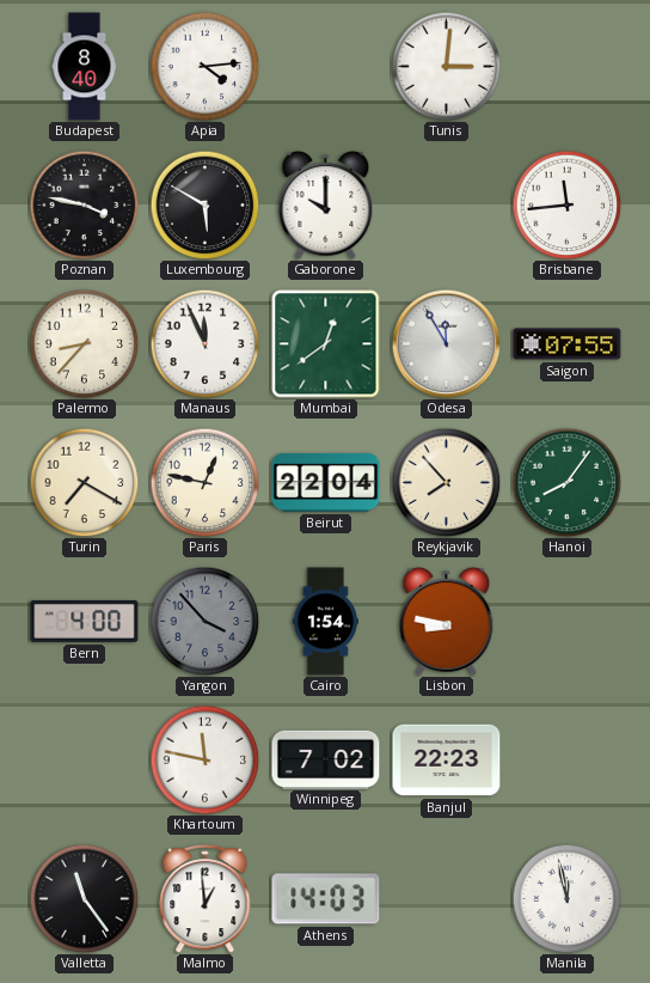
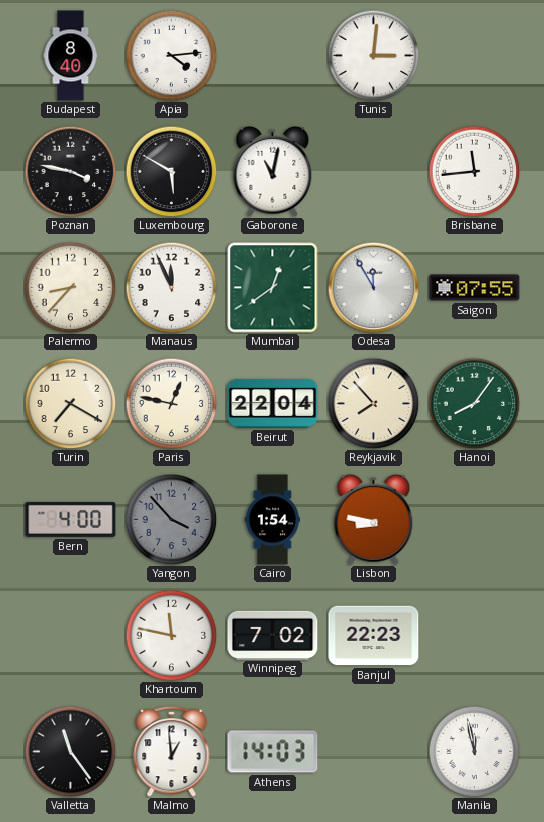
Gaborone: 10:00 -> 11:02 (273, 171)
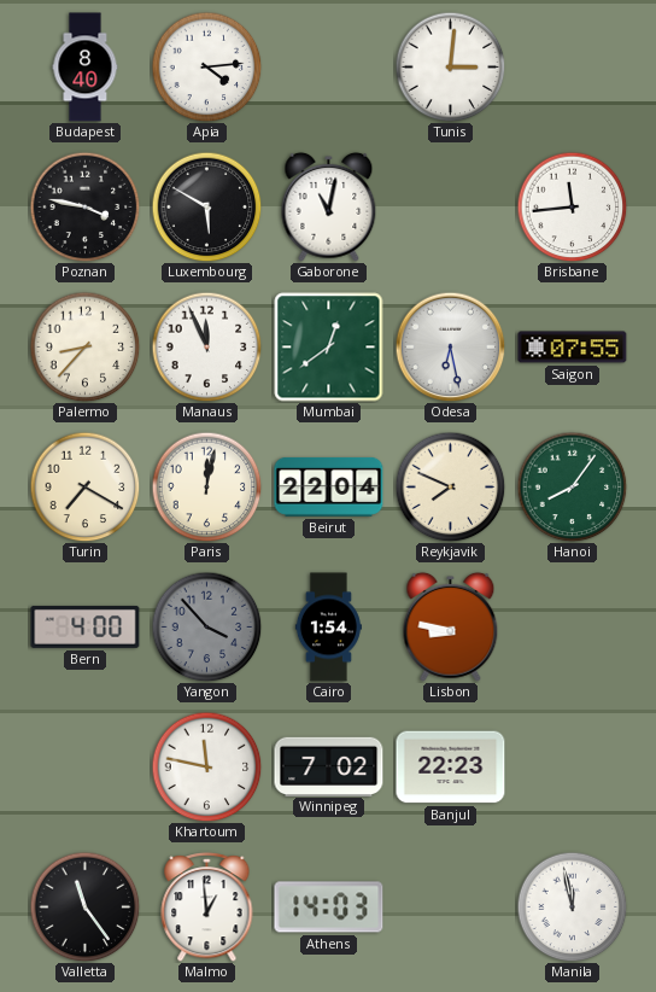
Odesa: 11:55 -> 6:28 (450, 346)
Paris: 12:47 -> 12:02 (206, 486)
Reykjavik: 7:53 -> 7:49 (450, 486)
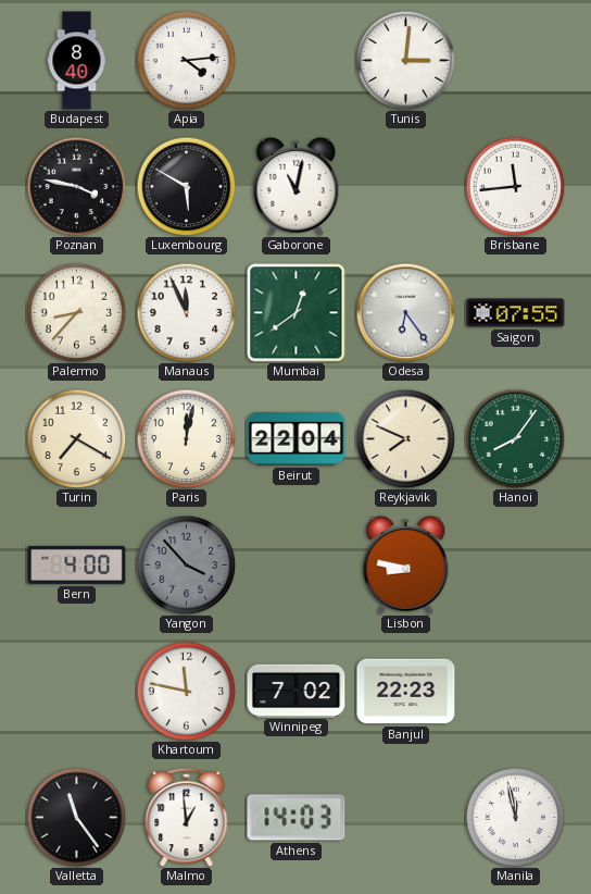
Odesa: 6:28 -> 6:24 (405, 312)
Cairo: 1:54 -> none (328, 628)
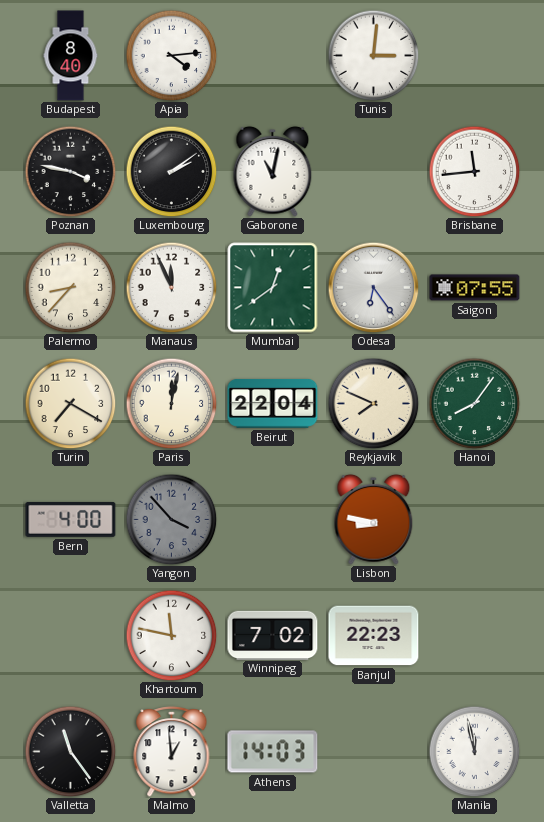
Luxembourg: 5:50 -> 2:09 (171, 171)
